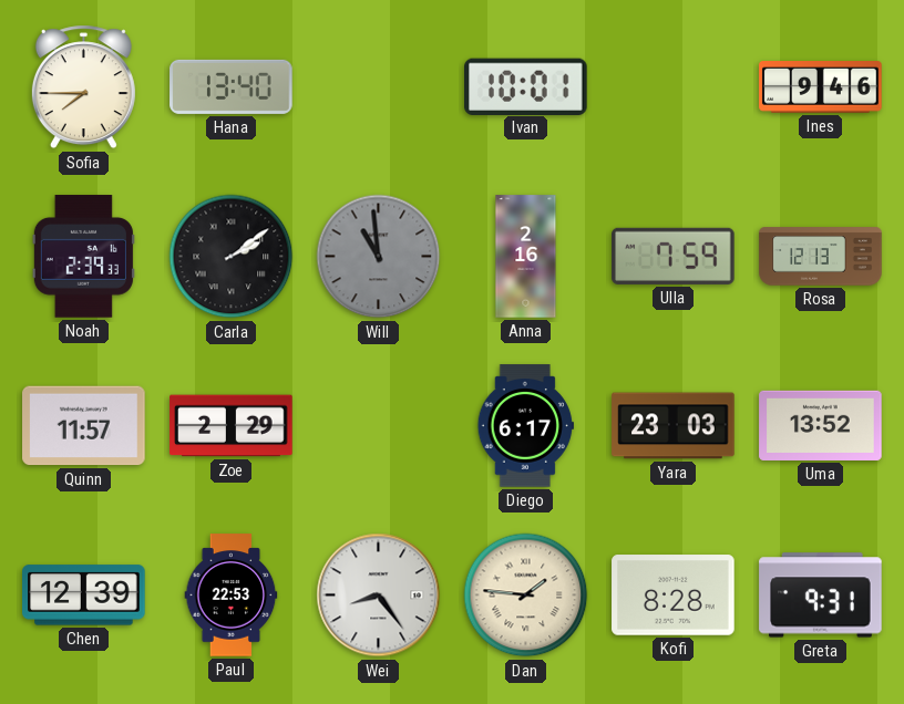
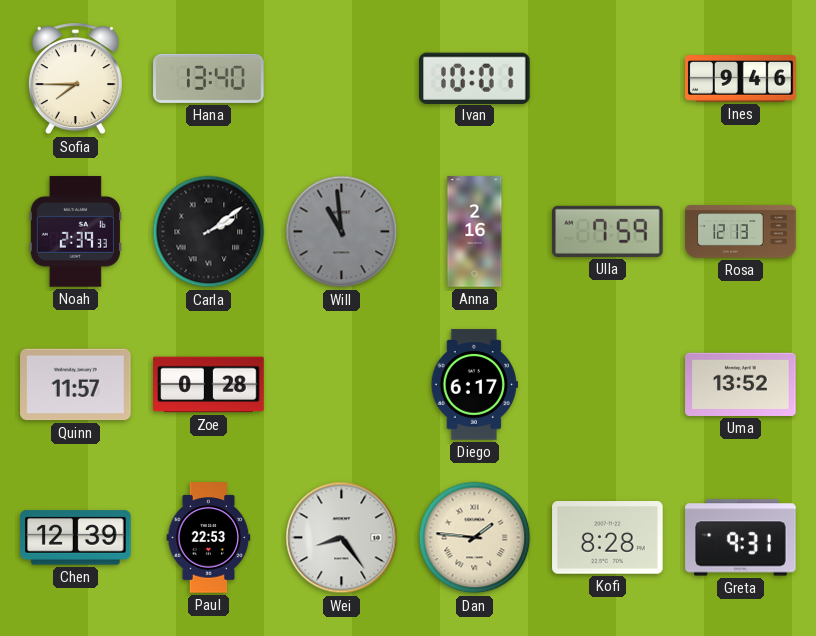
Zoe: 2:29 -> 0:28 (209, 385)
Yara: 23:03 -> none (674, 426)
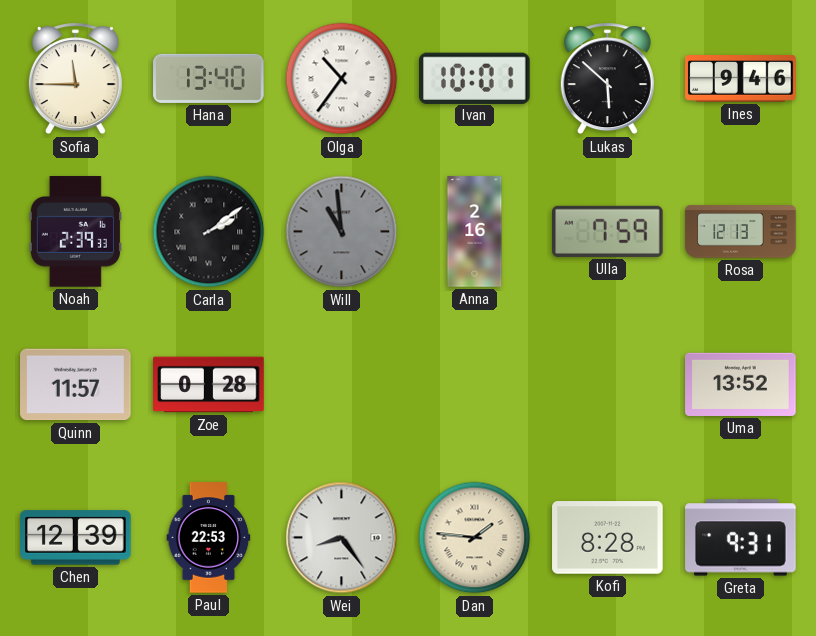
Sofia: 7:45 -> 11:45 (75, 79)
Olga: none -> 10:36 (342, 79)
Lukas: none -> 5:52 (607, 79)
Diego: 6:17 -> none (474, 385)
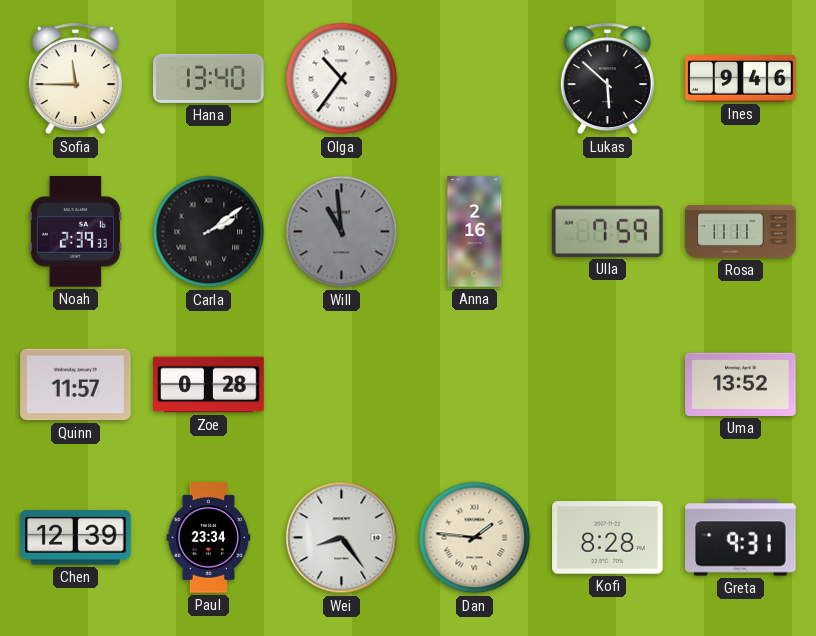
Ivan: 10:01 -> none (475, 78)
Rosa: 12:13 -> 11:11 (741, 232)
Paul: 22:53 -> 23:34 (209, 538)
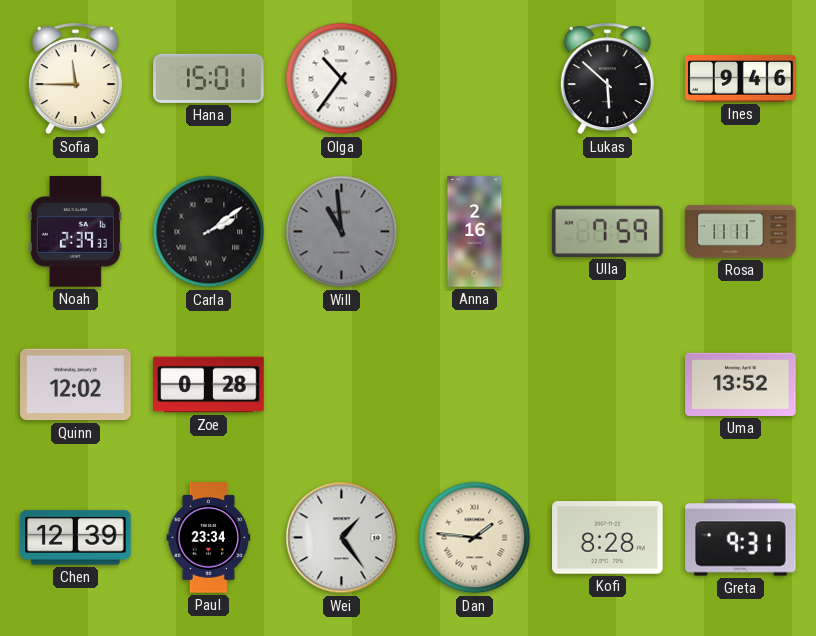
Hana: 13:40 -> 15:01 (209, 78)
Quinn: 11:57 -> 12:02 (76, 385)
Wei: 8:24 -> 1:24 (342, 538)
